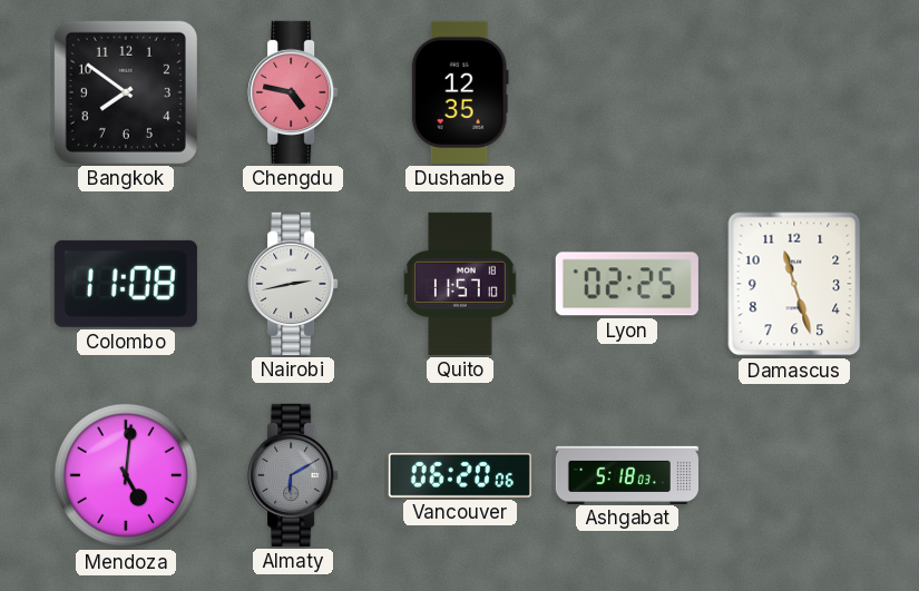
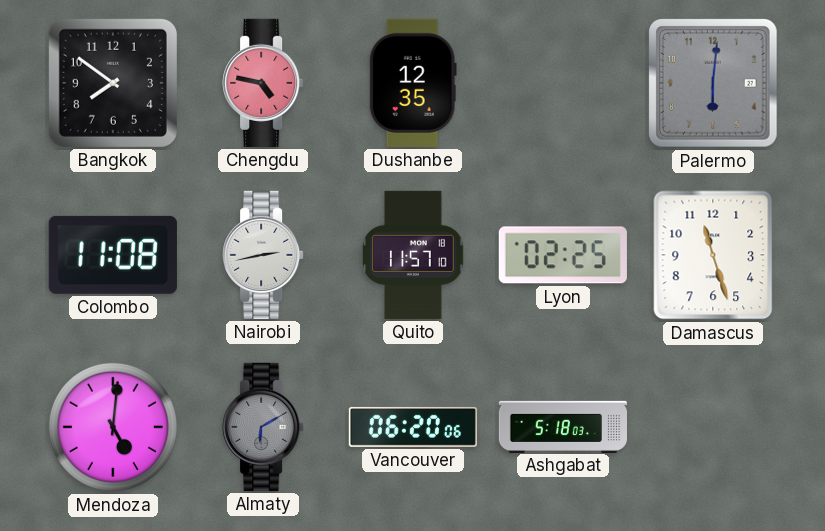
Palermo: none -> 6:01 (713, 83)
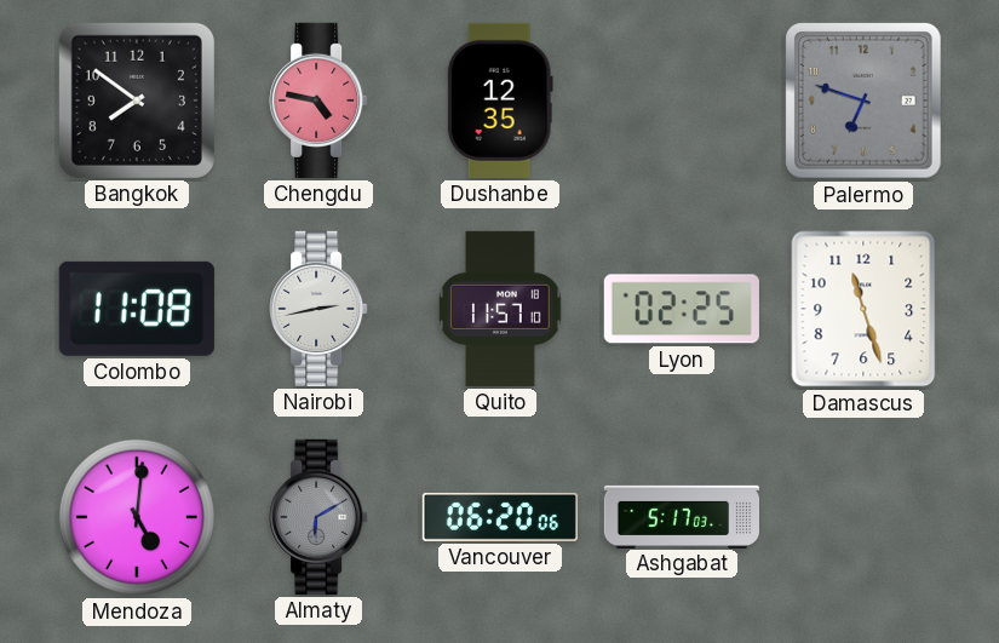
Palermo: 6:01 -> 6:48 (863, 101)
Ashgabat: 5:18 -> 5:17 (681, 516)
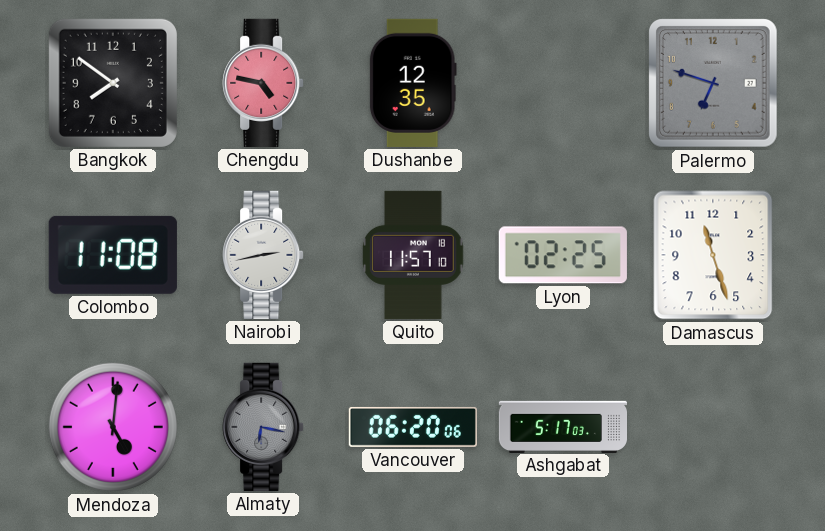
Almaty: 6:10 -> 6:17 (263, 427)
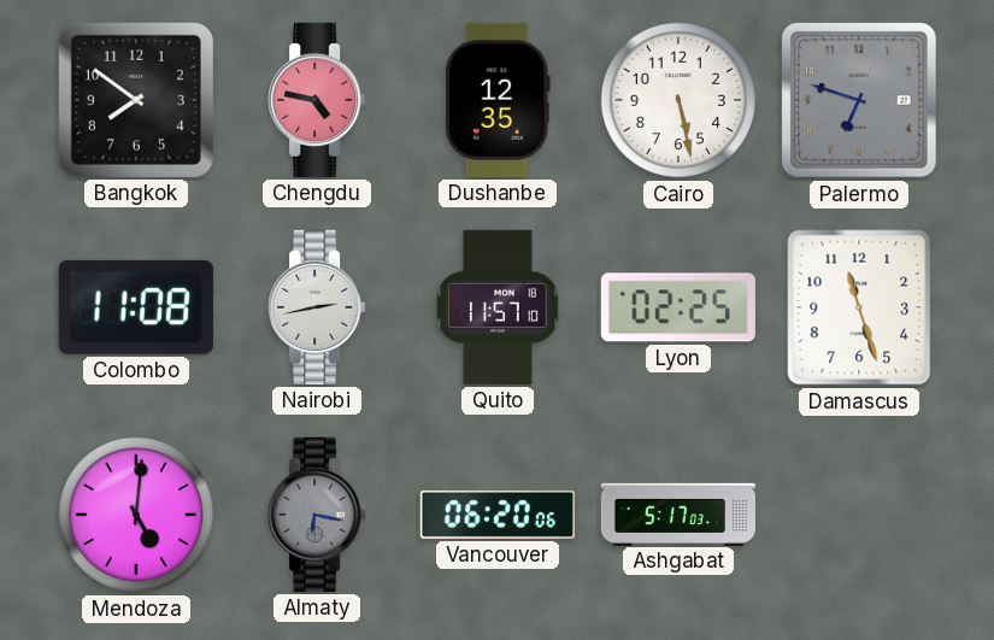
Cairo: none -> 5:28 (678, 100)
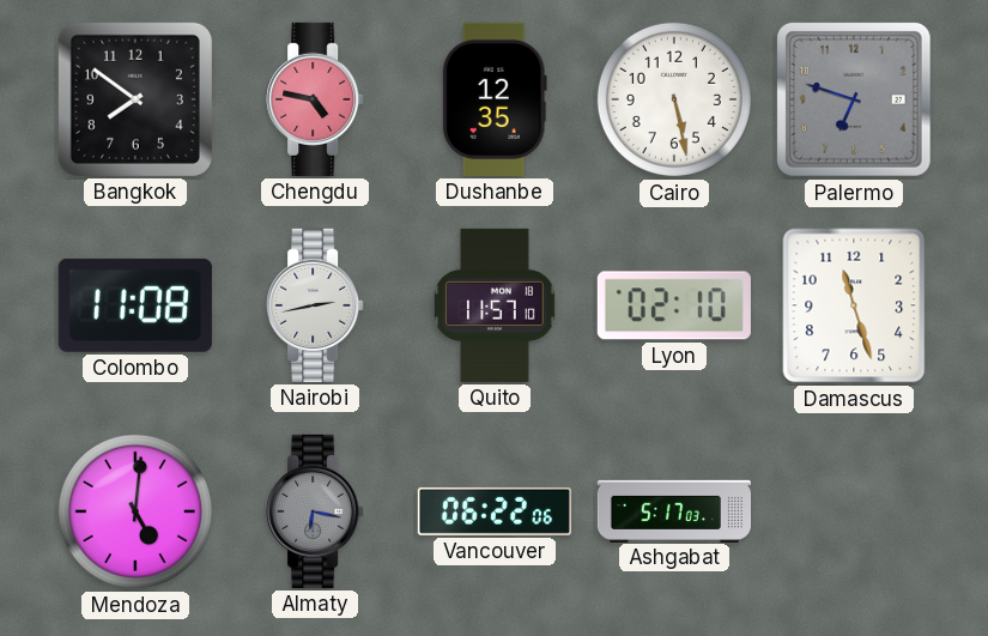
Lyon: 02:25 -> 02:10 (674, 305)
Vancouver: 06:20 -> 06:22 (495, 511)
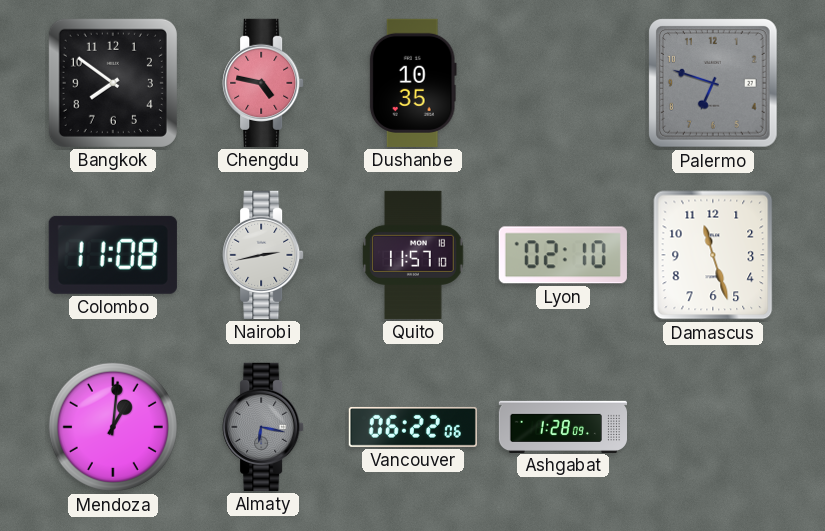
Dushanbe: 12:35 -> 10:35 (413, 83)
Cairo: 5:28 -> none (674, 99)
Mendoza: 5:01 -> 1:01 (113, 427)
Ashgabat: 5:17 -> 1:28 (562, 426)
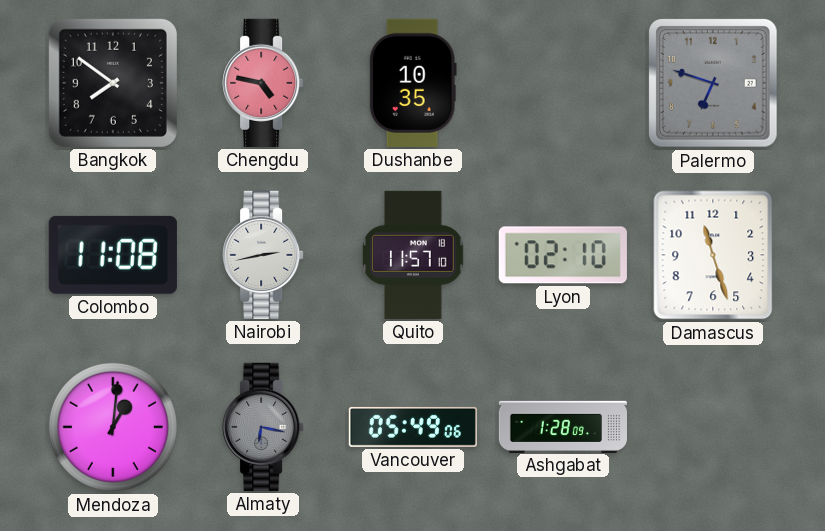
Vancouver: 06:22 -> 05:49 (413, 427)
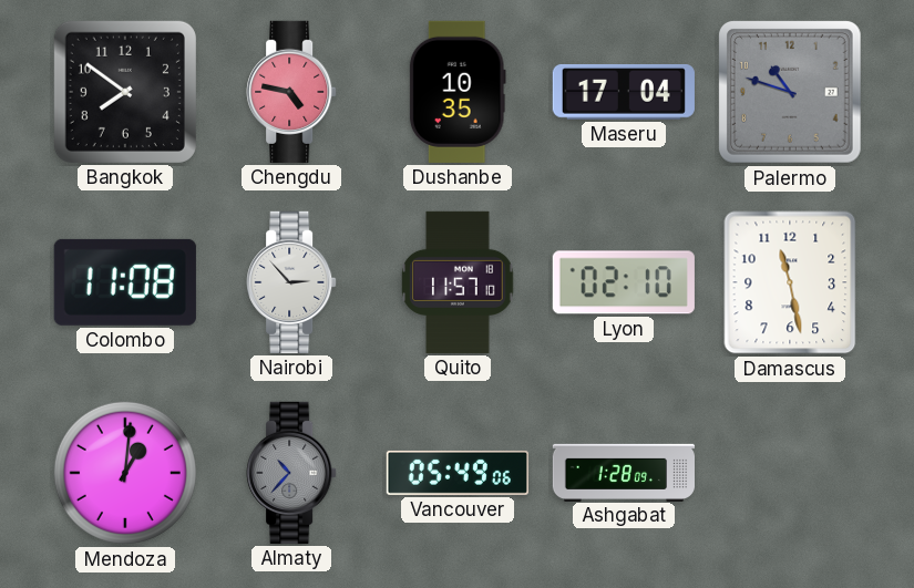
Maseru: none -> 17:04 (624, 92)
Palermo: 6:48 -> 10:48 (790, 92)
Nairobi: 2:43 -> 2:53 (291, 282)
Damascus: 11:27 -> 11:28 (790, 282)
Almaty: 6:17 -> 10:37 (291, 473)
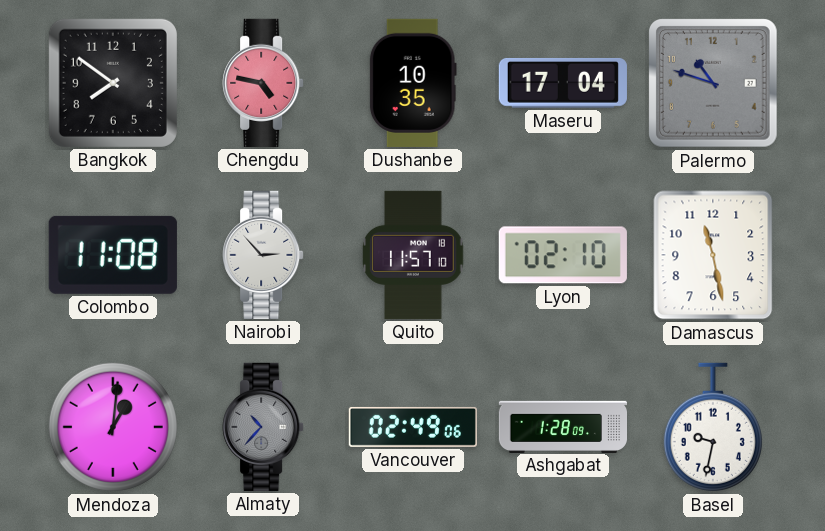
Vancouver: 05:49 -> 02:49 (413, 427)
Basel: none -> 9:32 (713, 427)
